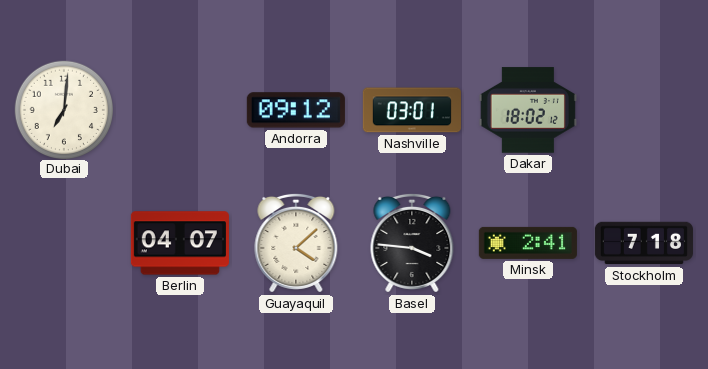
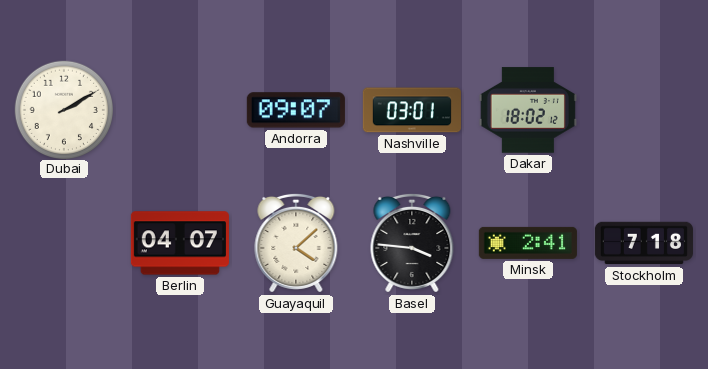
Dubai: 7:01 -> 2:10 (63, 109)
Andorra: 09:12 -> 09:07 (296, 110)
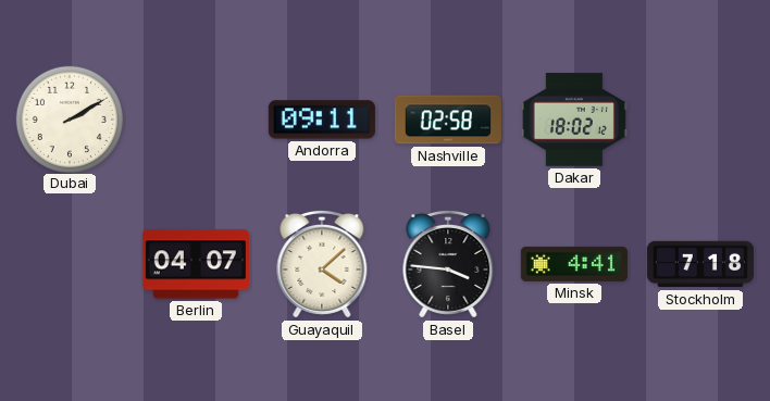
Andorra: 09:07 -> 09:11 (322, 120)
Nashville: 03:01 -> 02:58 (448, 120)
Minsk: 2:41 -> 4:41 (574, 264)
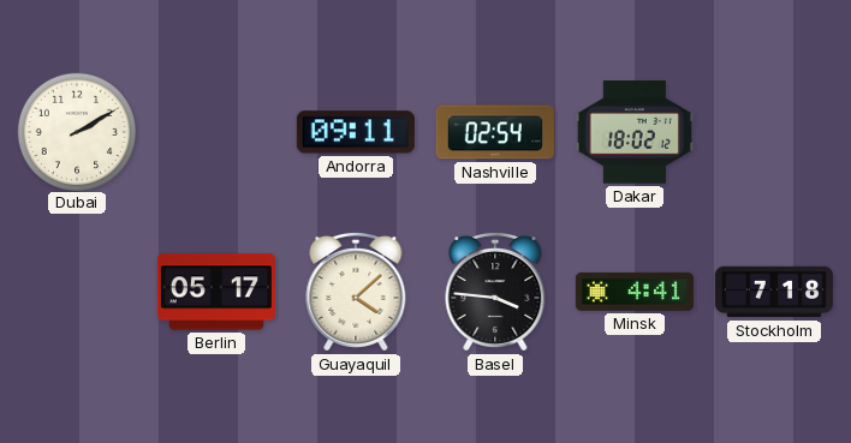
Nashville: 02:58 -> 02:54 (495, 132)
Berlin: 04:07 -> 05:17 (216, 292)
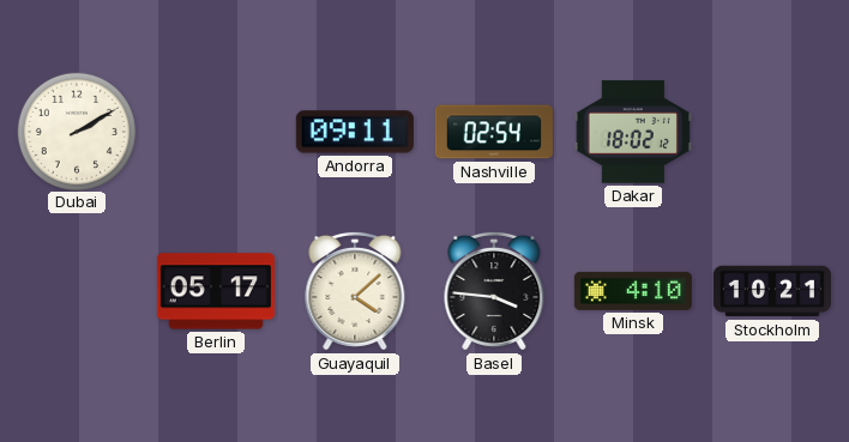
Minsk: 4:41 -> 4:10 (633, 291)
Stockholm: 7:18 -> 10:21 (772, 291)
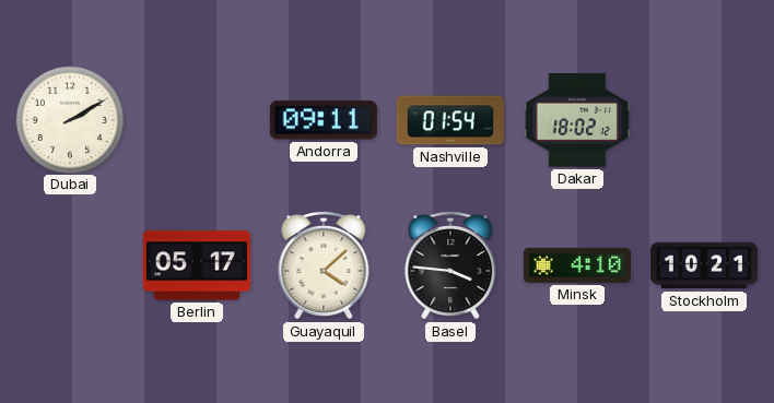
Nashville: 02:54 -> 01:54 (450, 120)
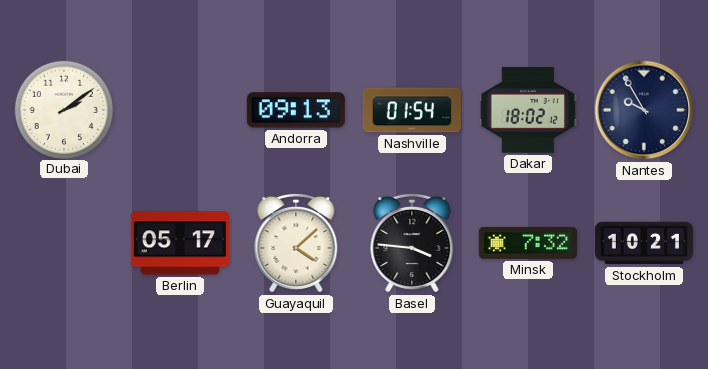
Dubai: 2:10 -> 2:09 (63, 109)
Andorra: 09:11 -> 09:13 (296, 110)
Nantes: none -> 9:55 (644, 110)
Minsk: 4:10 -> 7:32 (528, 243)
